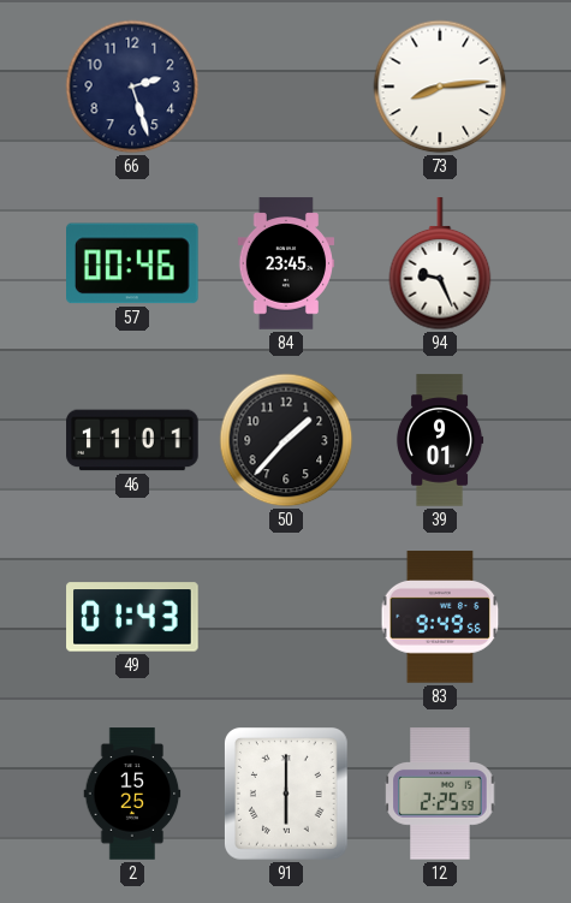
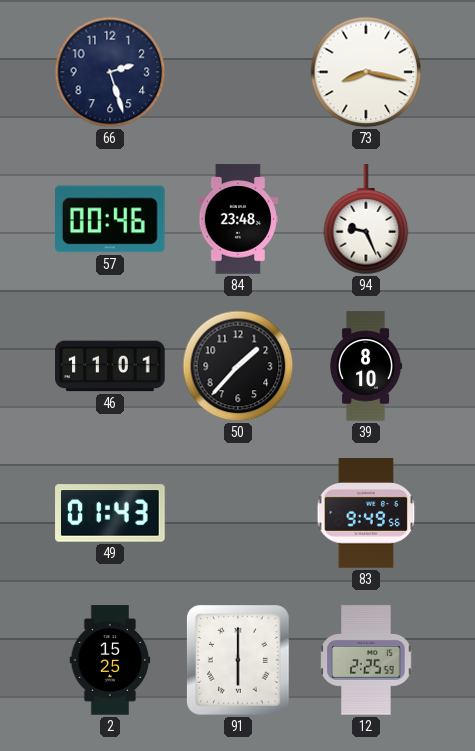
73: 8:14 -> 8:17 (366, 72)
84: 23:45 -> 23:48 (238, 219)
39: 9:01 -> 8:10 (366, 366)
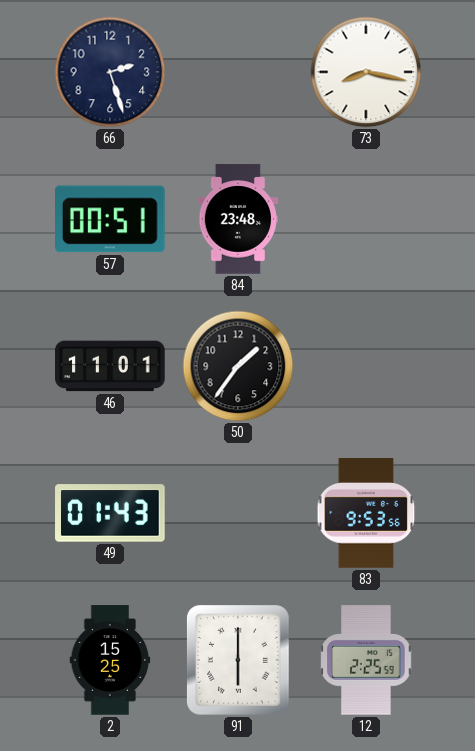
57: 00:46 -> 00:51 (111, 219)
94: 9:26 -> none (366, 220)
50: 1:37 -> 1:36 (238, 366)
39: 8:10 -> none (366, 366)
83: 9:49 -> 9:53 (366, 513)
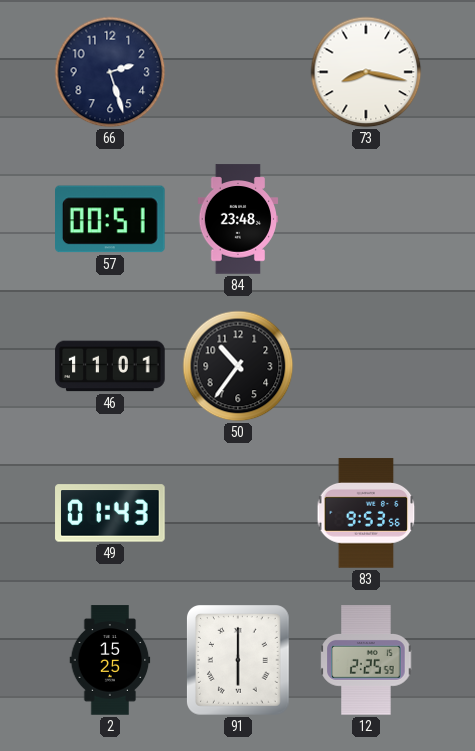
50: 1:36 -> 10:36 (238, 366)
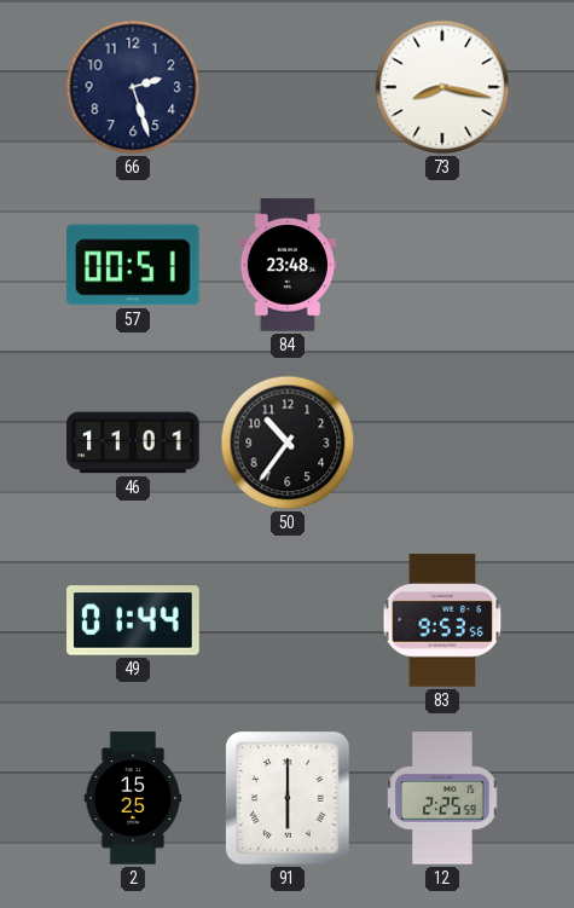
49: 01:43 -> 01:44 (133, 620)
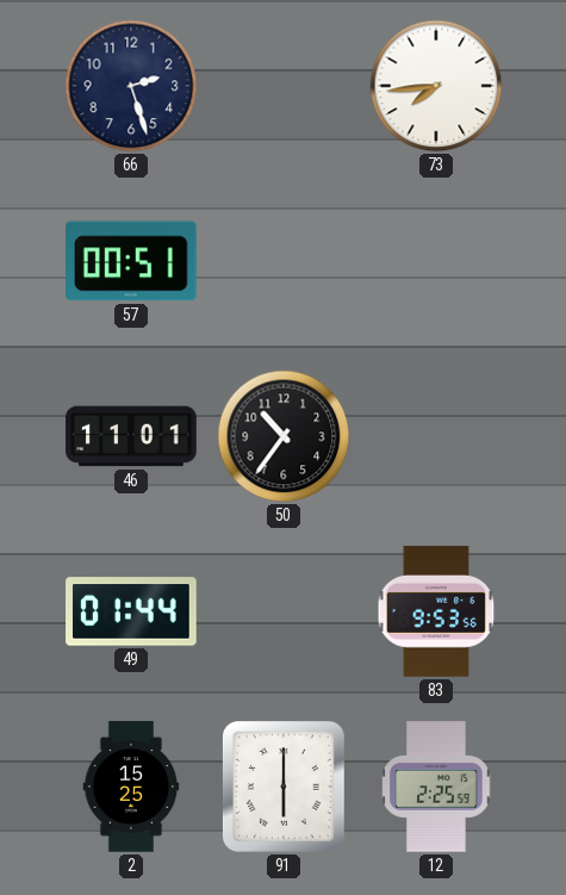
73: 8:17 -> 7:44 (436, 86)
84: 23:48 -> none (288, 265)
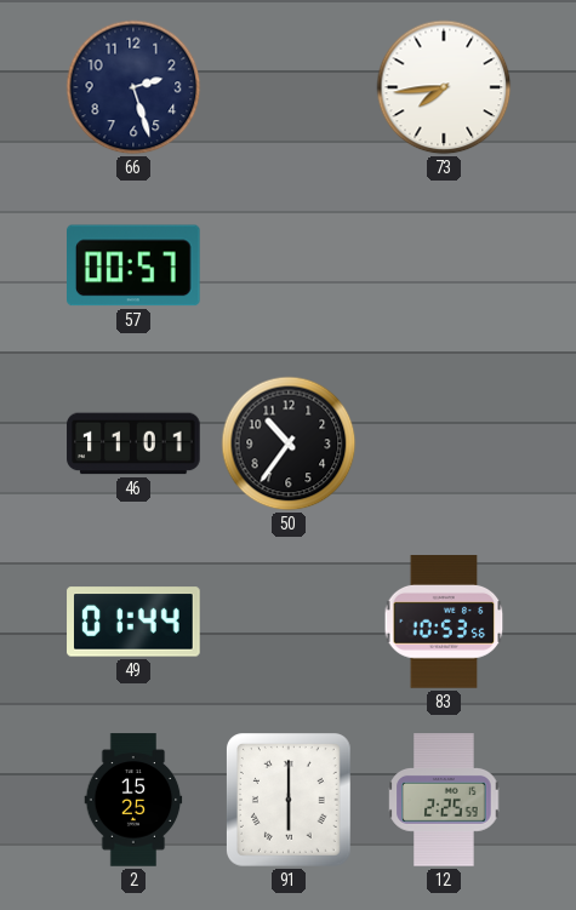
57: 00:51 -> 00:57 (135, 265)
83: 9:53 -> 10:53 (444, 622)
